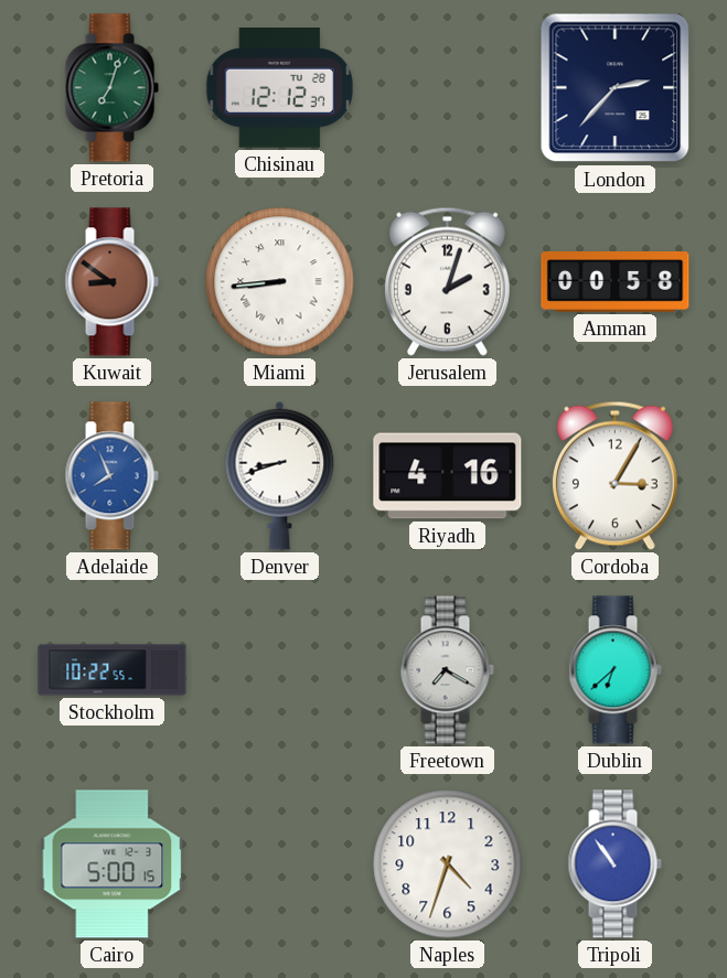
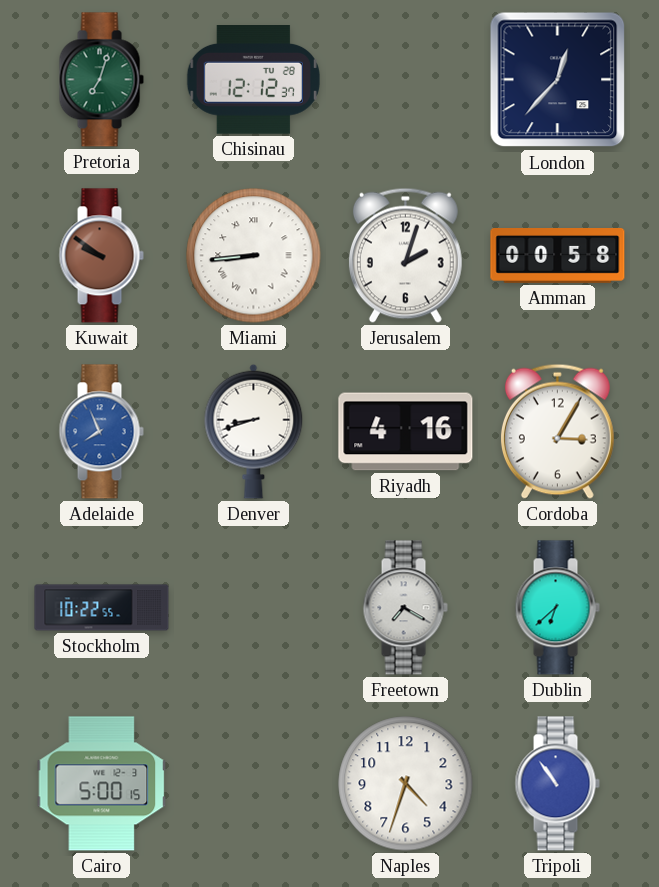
London: 2:37 -> 12:37 (558, 80)
Kuwait: 8:51 -> 9:51 (101, 256)
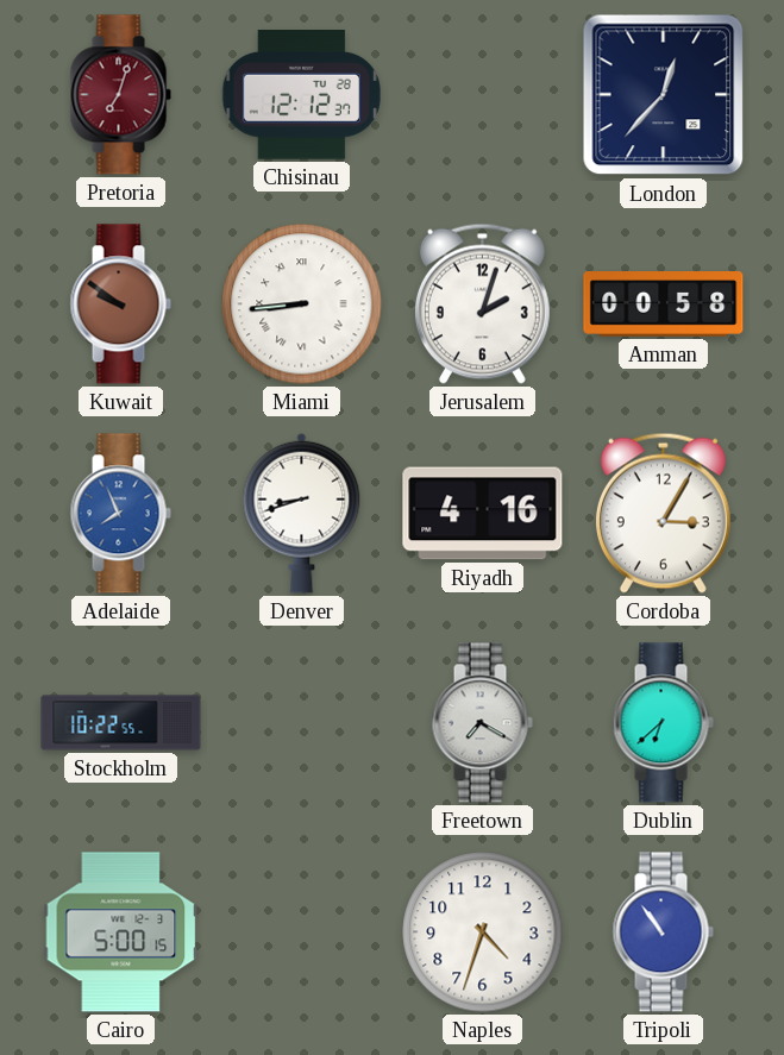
Pretoria dial: green -> burgundy (120, 95)
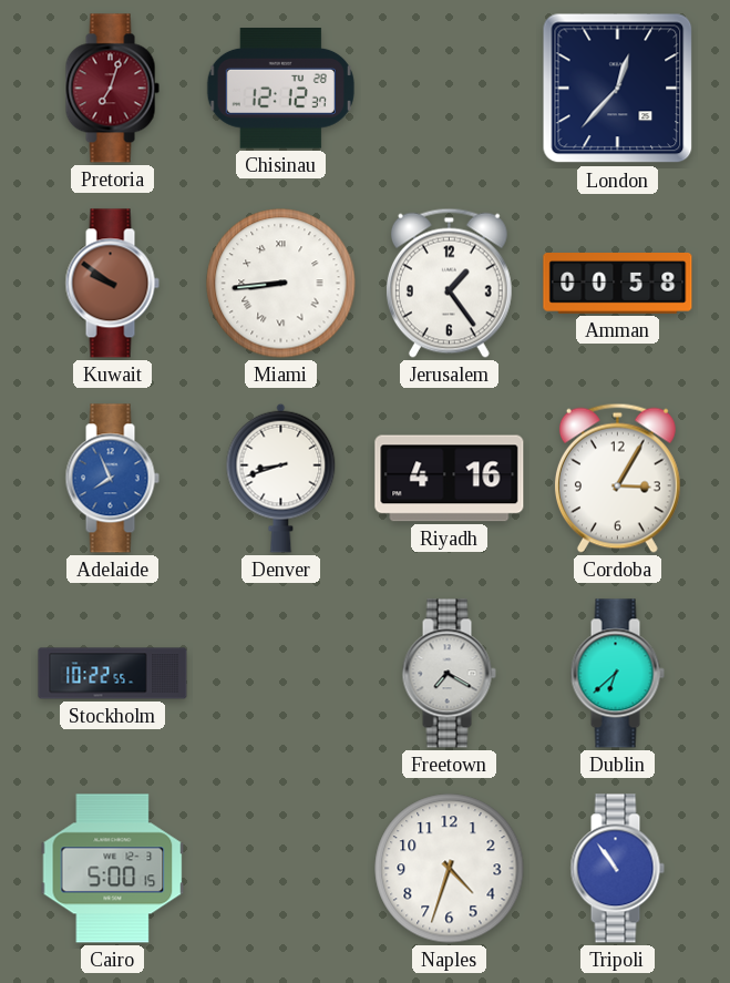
Jerusalem: 2:03 -> 1:24 (449, 283)
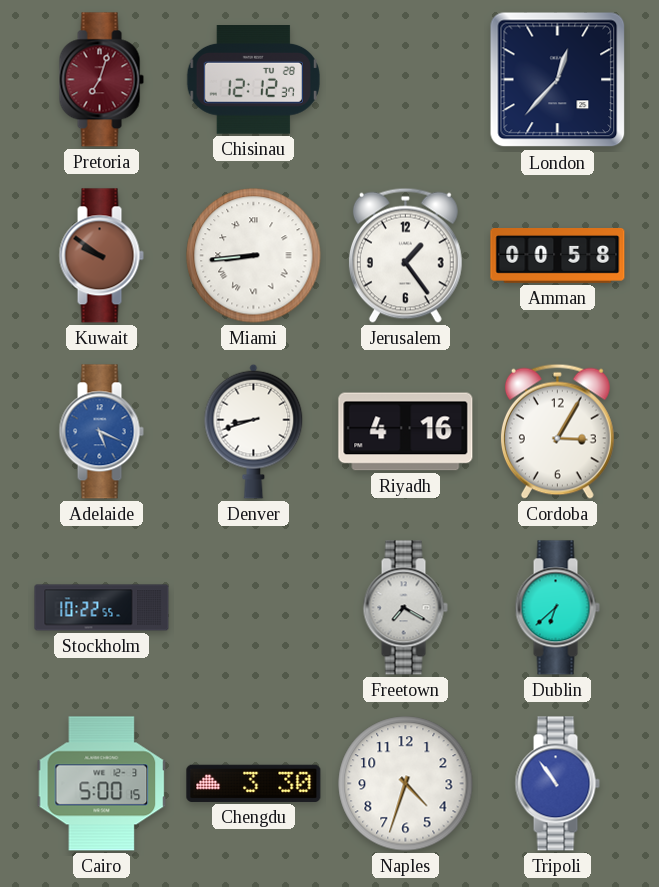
Adelaide: 7:56 -> 5:19 (101, 432)
Chengdu: none -> 3:30 (254, 783)
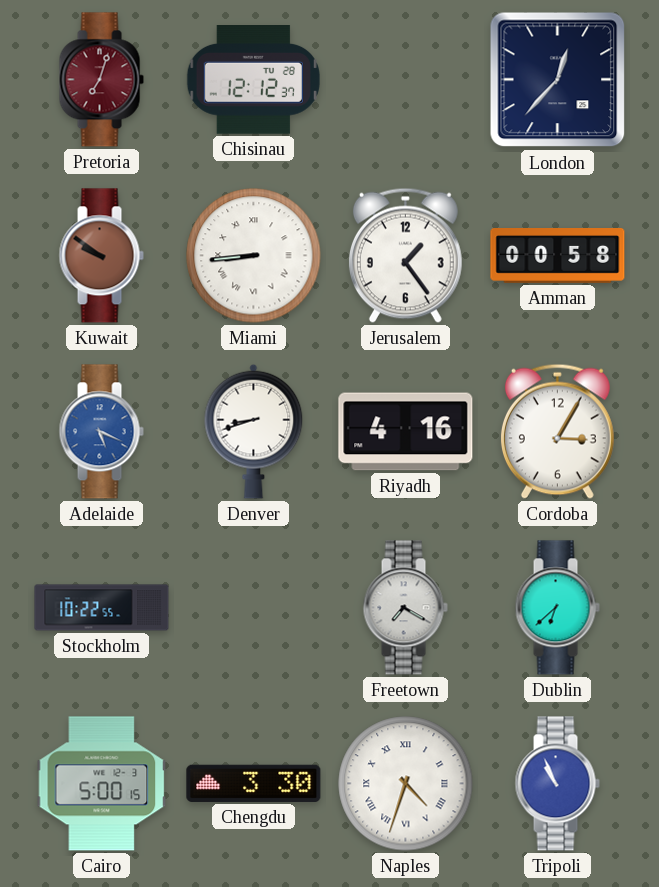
Naples numerals: Arabic -> Roman (406, 784)
Tripoli: 10:54 -> 10:56 (557, 784)
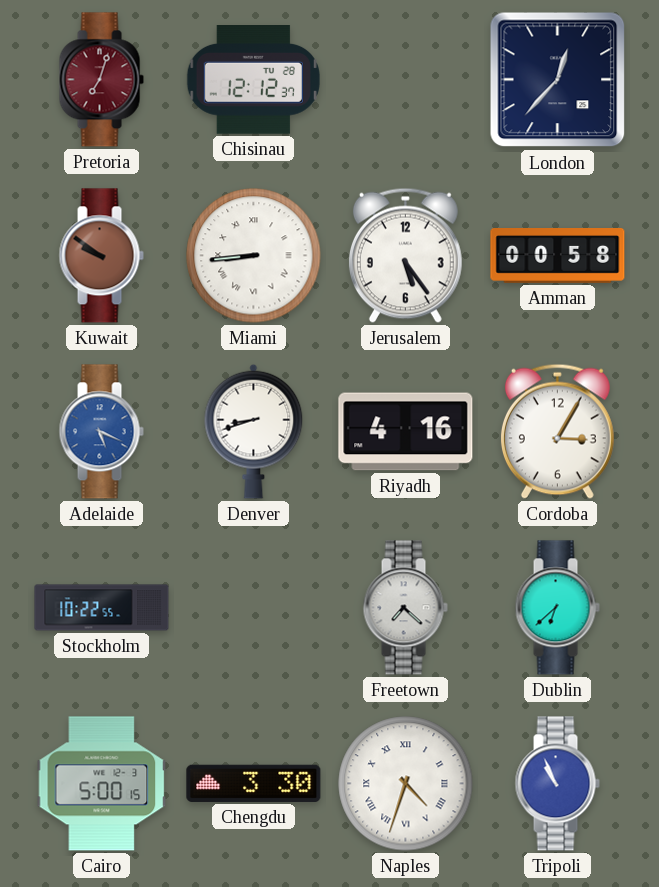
Jerusalem: 1:24 -> 5:24 (405, 255)
Freetown: 7:20 -> 7:22 (405, 608)
